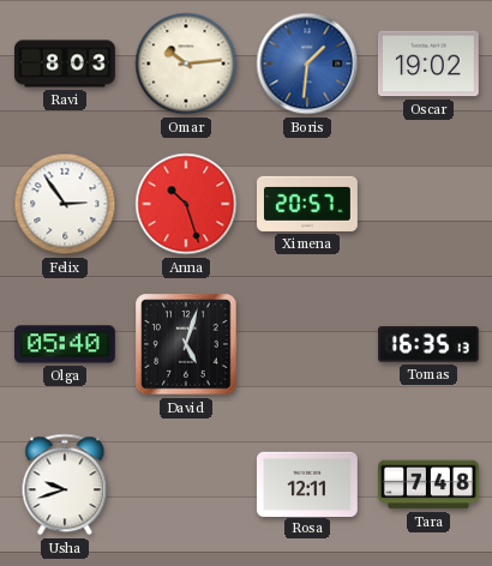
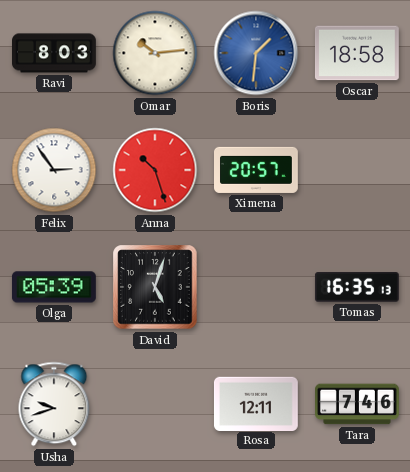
Oscar: 19:02 -> 18:58 (357, 53)
Olga: 05:40 -> 05:39 (54, 287)
Tara: 7:48 -> 7:46 (358, 404)
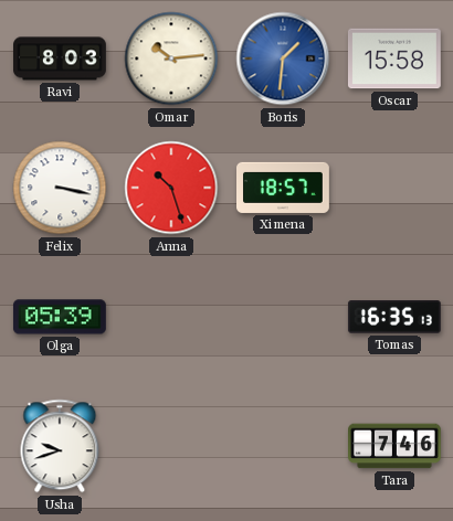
Oscar: 18:58 -> 15:58 (394, 59)
Felix: 2:54 -> 3:17 (60, 188)
Ximena: 20:57 -> 18:57 (284, 188)
David: 5:03 -> none (155, 287)
Rosa: 12:11 -> none (256, 403)
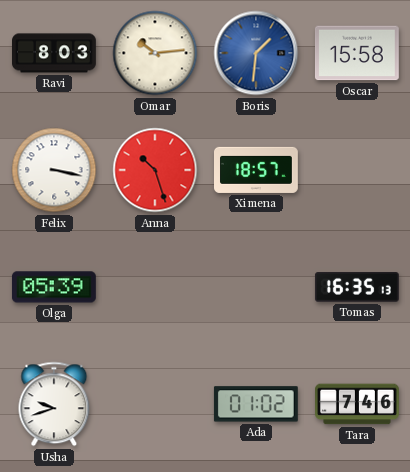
Ada: none -> 01:02 (256, 404)
